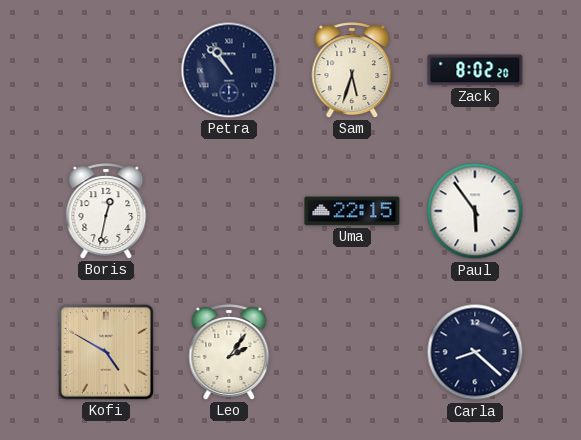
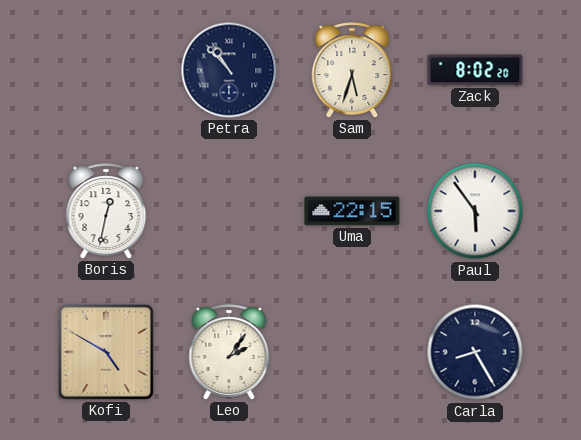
Carla: 8:22 -> 8:25 (475, 352)
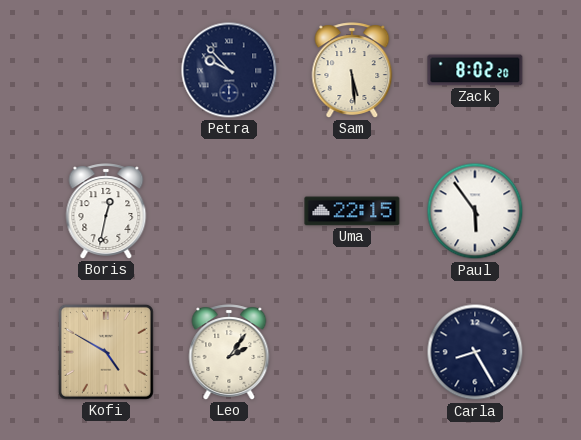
Petra: 10:53 -> 9:53 (229, 70)
Sam: 5:33 -> 5:29 (352, 70)
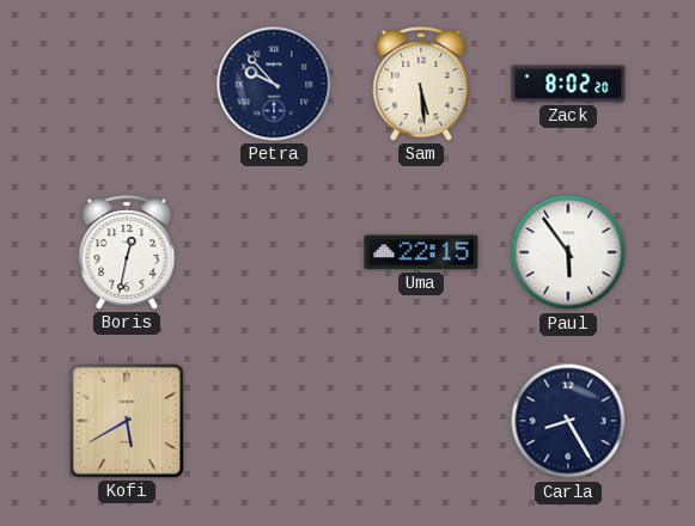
Kofi: 4:50 -> 5:40 (127, 421)
Leo: 2:06 -> none (229, 352)
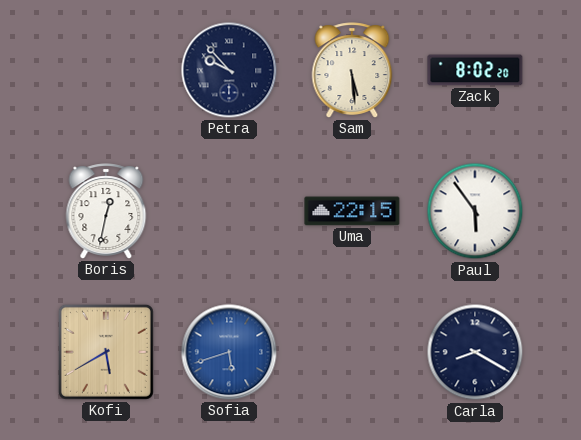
Sofia: none -> 5:42 (229, 352)
Carla: 8:25 -> 8:20 (475, 352)
